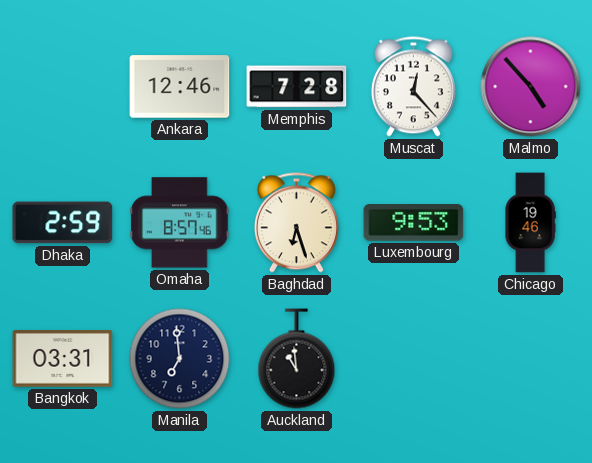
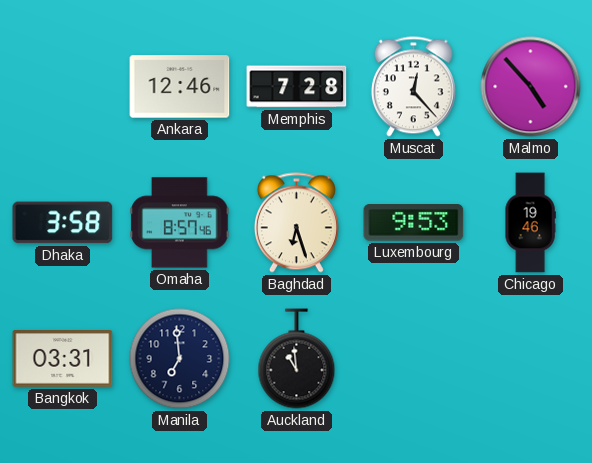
Dhaka: 2:59 -> 3:58 (63, 223)
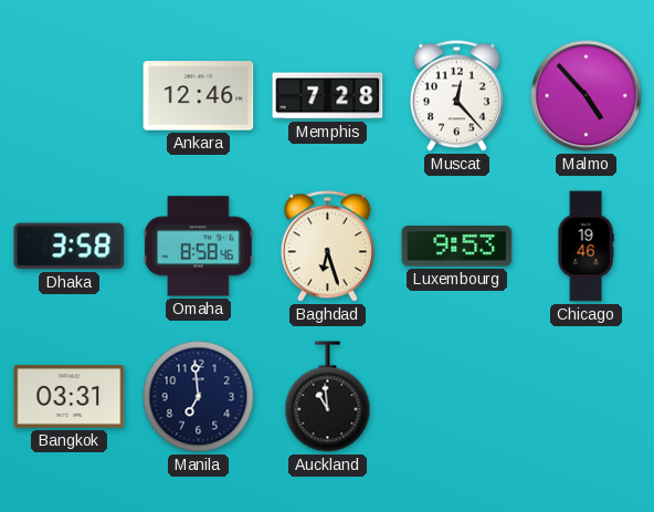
Omaha: 8:57 -> 8:58 (199, 247)
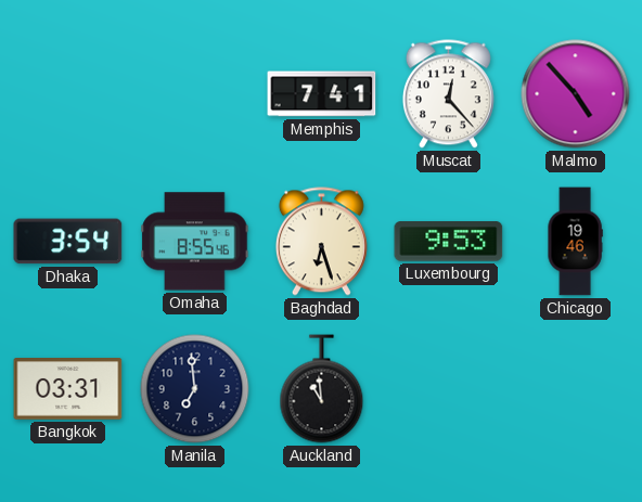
Ankara: 12:46 -> none (199, 96)
Memphis: 7:28 -> 7:41 (322, 94)
Dhaka: 3:58 -> 3:54 (68, 242)
Omaha: 8:58 -> 8:55 (195, 242)
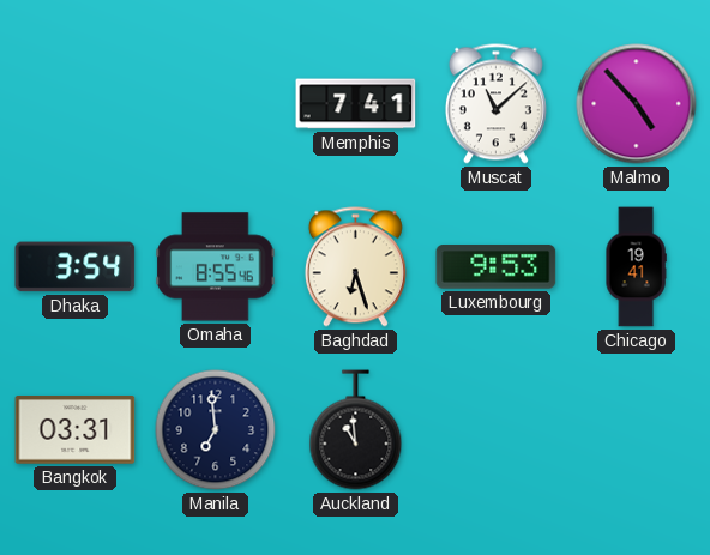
Muscat: 12:23 -> 11:08 (495, 104)
Chicago: 19:46 -> 19:41 (636, 267)
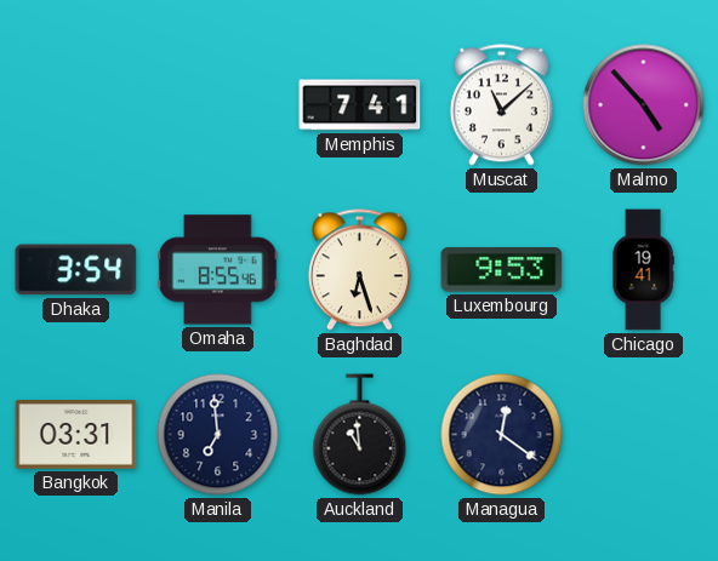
Managua: none -> 12:21 (502, 435)
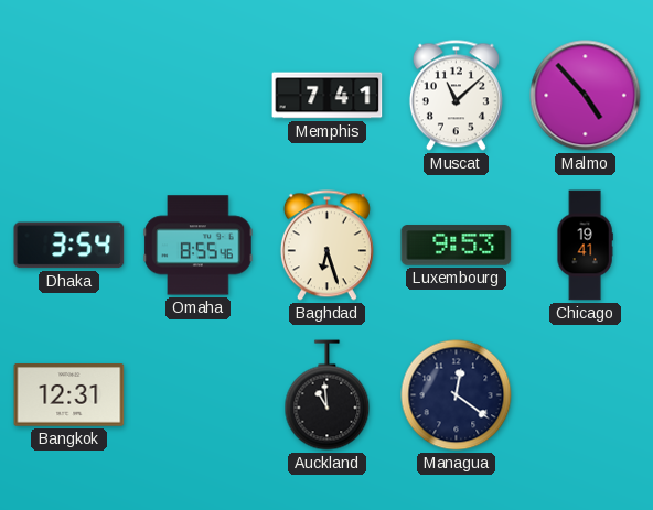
Bangkok: 03:31 -> 12:31 (69, 395)
Manila: 6:59 -> none (218, 435)
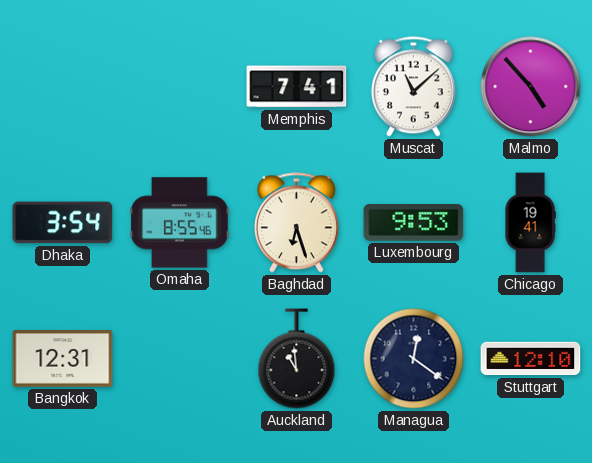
Stuttgart: none -> 12:10 (531, 359)
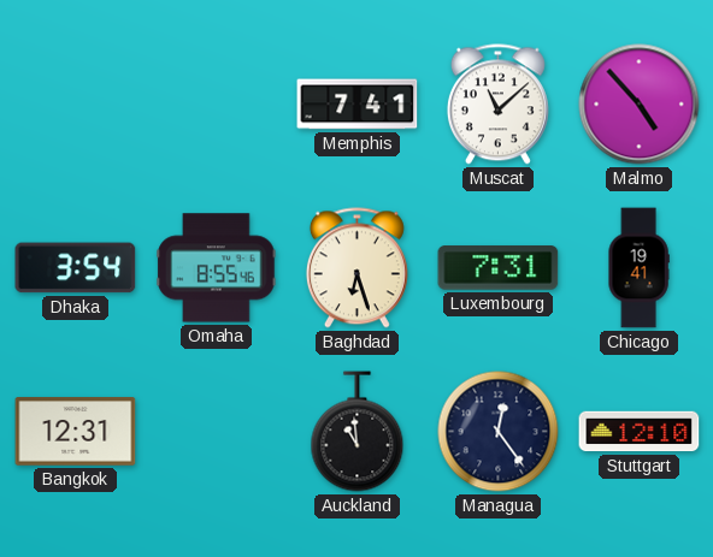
Luxembourg: 9:53 -> 7:31 (499, 268)
Managua: 12:21 -> 12:24 (499, 432)
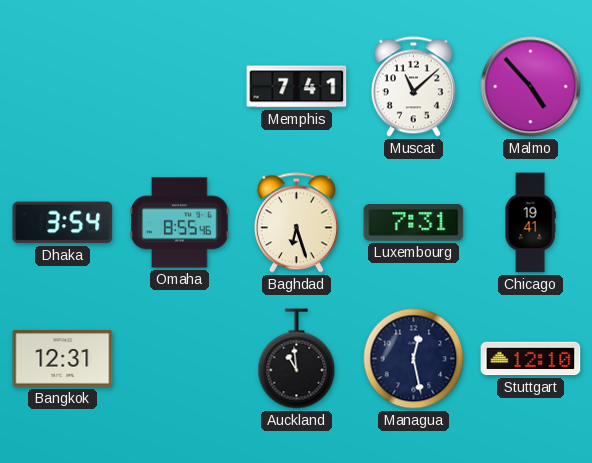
Managua: 12:24 -> 12:28 (414, 359)
